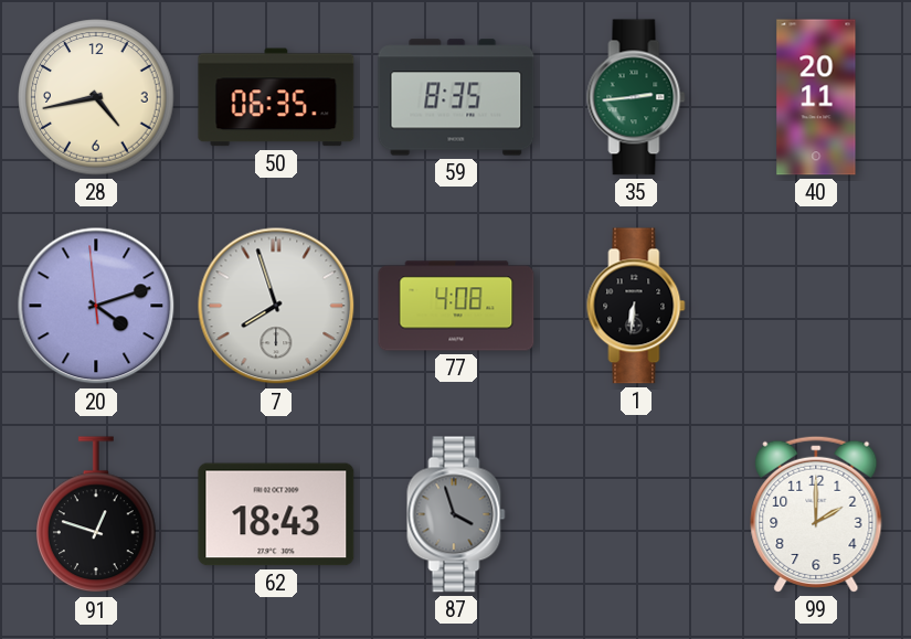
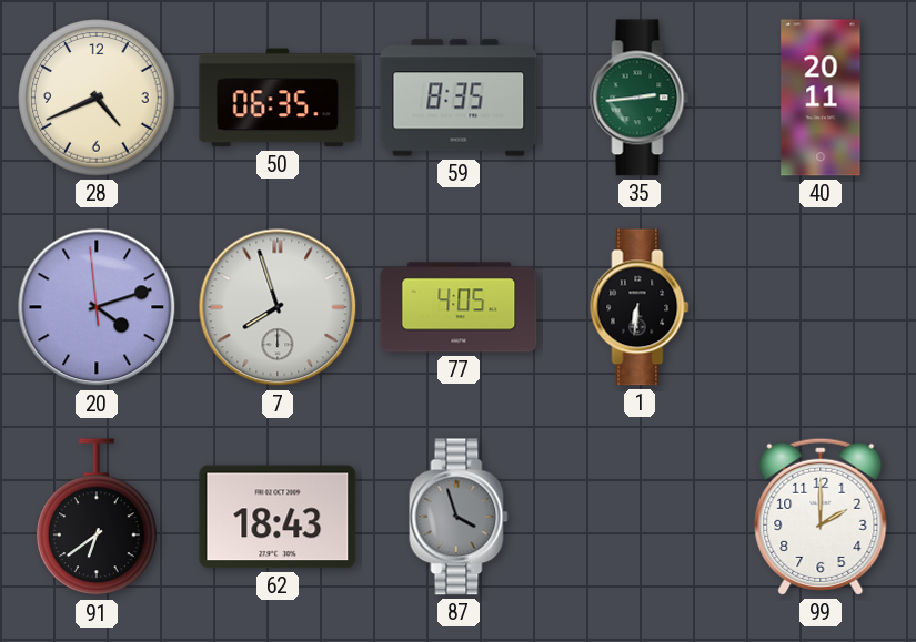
28: 4:43 -> 4:41 (97, 98)
77: 4:08 -> 4:05 (459, 307)
91: 12:48 -> 6:39 (97, 518)
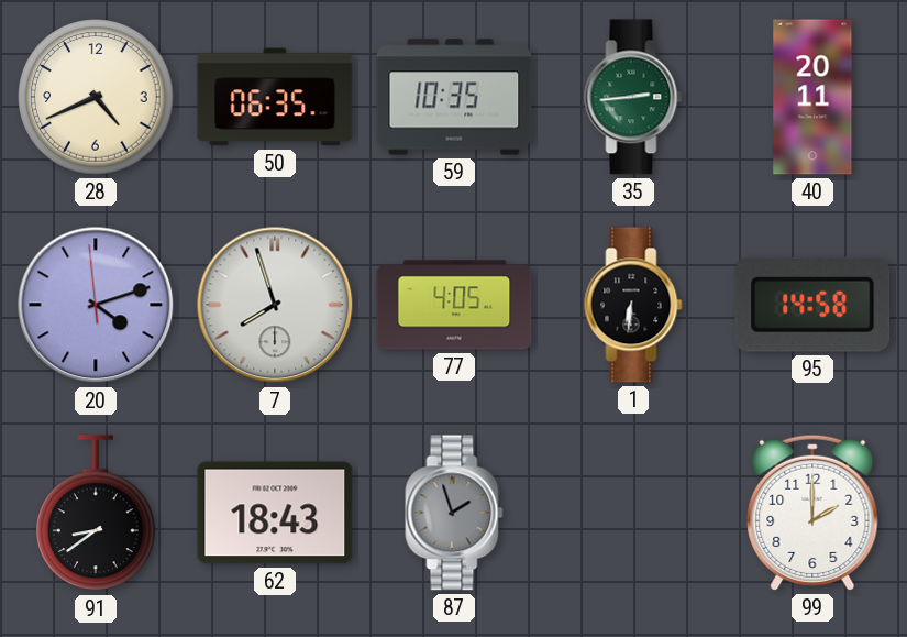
59: 8:35 -> 10:35 (454, 97)
95: none -> 14:58 (812, 305)
91: 6:39 -> 8:39 (96, 514)
87: 3:57 -> 1:57 (454, 513)
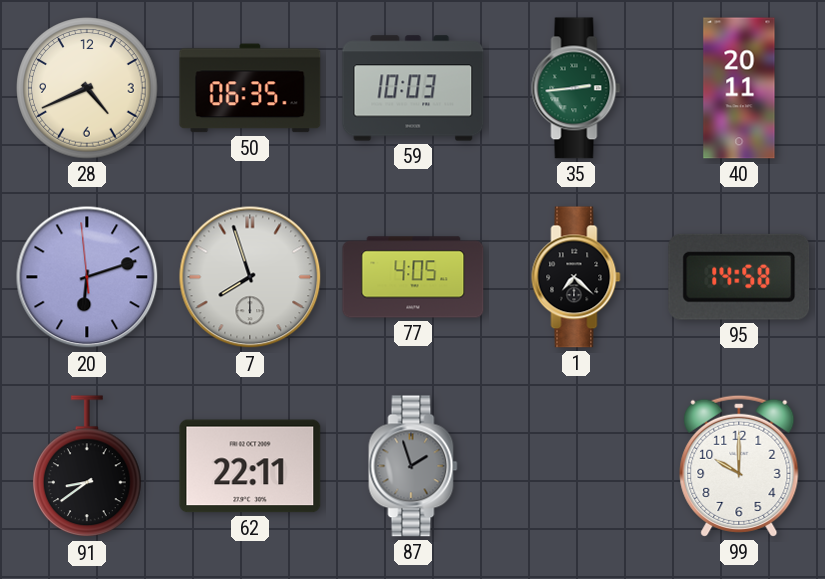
59: 10:35 -> 10:03 (413, 88)
20: 4:11 -> 6:11 (87, 277)
1: 6:31 -> 7:22 (576, 277)
62: 18:43 -> 22:11 (250, 466)
99: 2:00 -> 10:00 (739, 466)
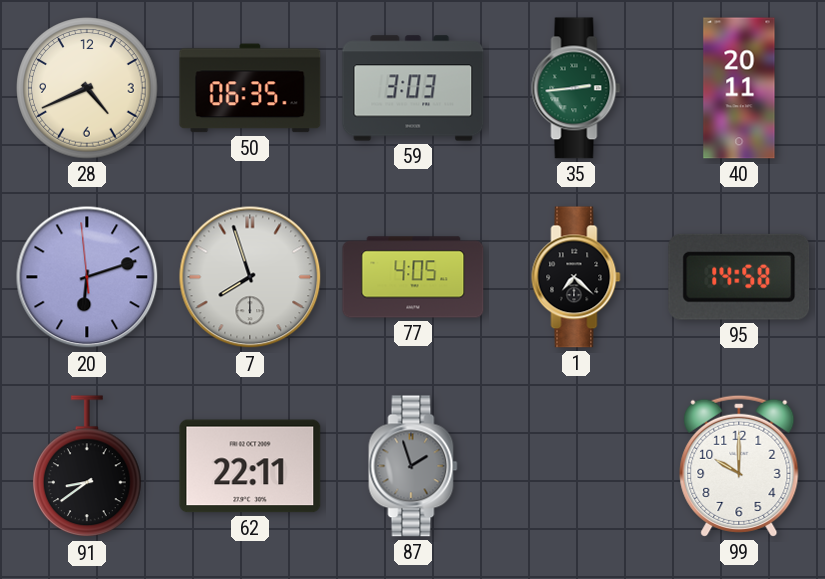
59: 10:03 -> 3:03 (413, 88)
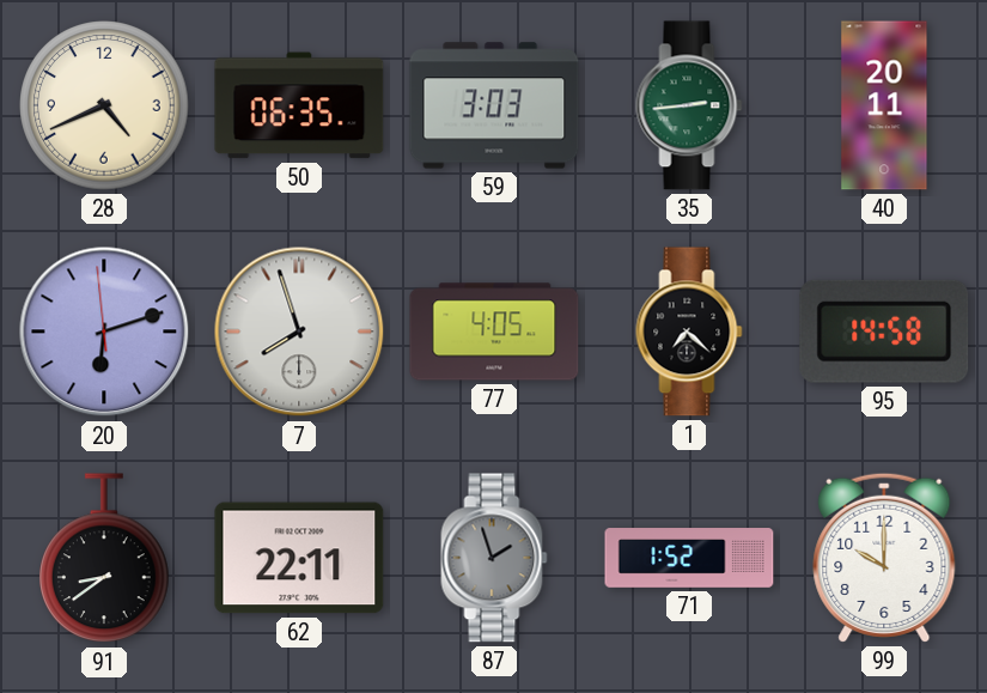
71: none -> 1:52 (689, 558)
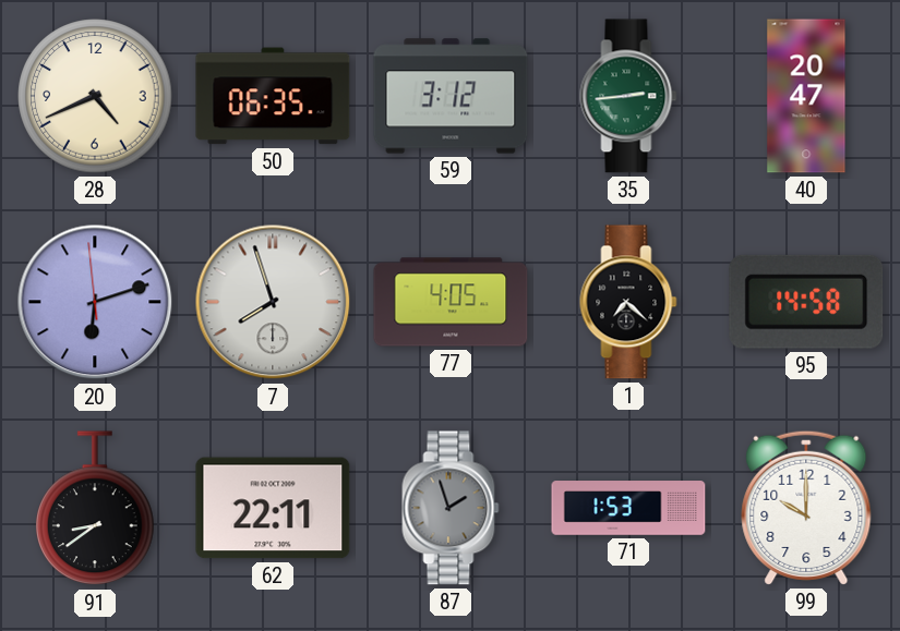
59: 3:03 -> 3:12 (451, 96)
40: 20:11 -> 20:47 (806, 96)
71: 1:52 -> 1:53 (628, 508)
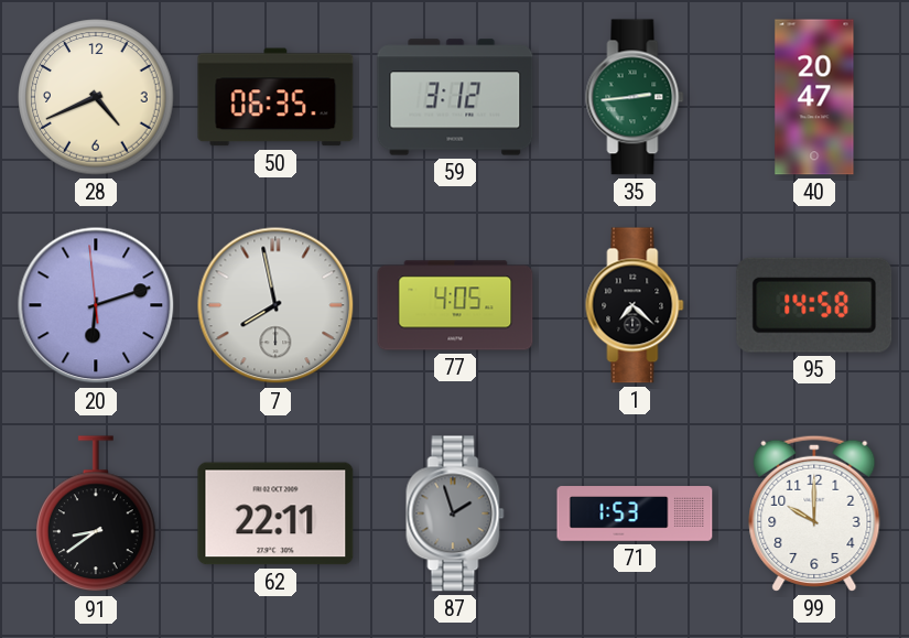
7: 7:57 -> 7:58 (275, 305)
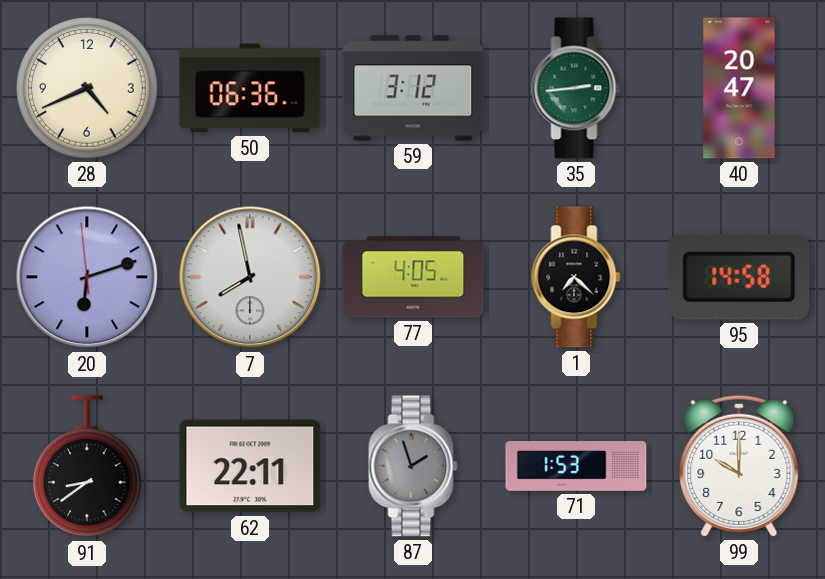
50: 06:35 -> 06:36 (250, 88)
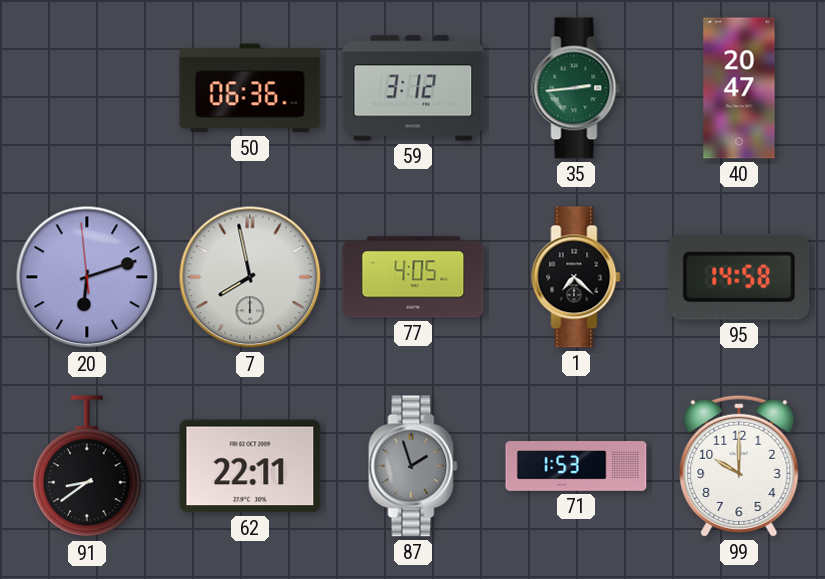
28: 4:41 -> none (87, 88)
